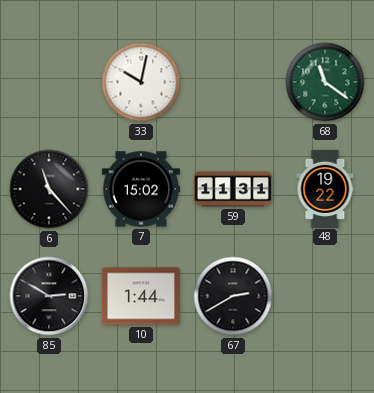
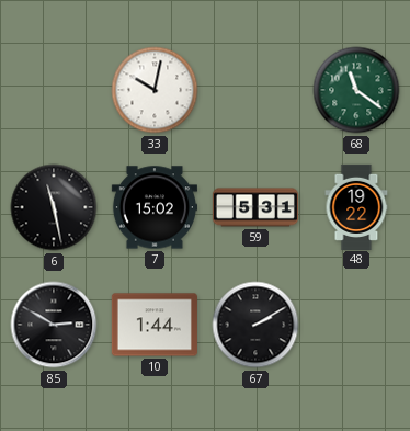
6: 11:23 -> 11:28 (54, 207)
59: 11:31 -> 5:31 (255, 207)
67: 2:40 -> 2:10 (255, 325)
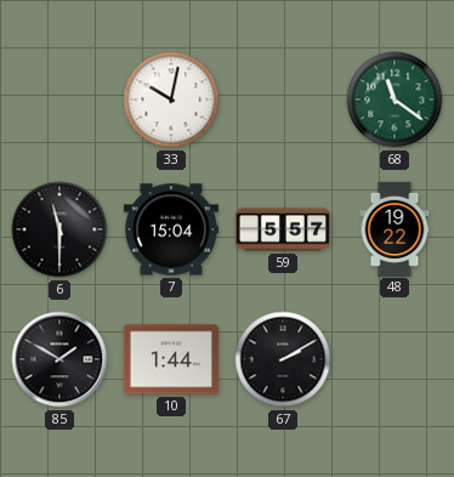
6: 11:28 -> 11:30 (59, 229)
7: 15:02 -> 15:04 (171, 229)
59: 5:31 -> 5:57 (283, 229)
85: 2:50 -> 1:50 (59, 359)
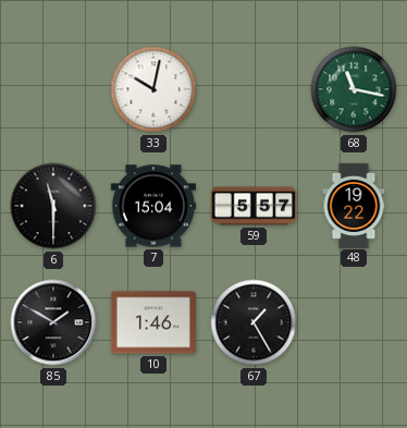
68: 11:21 -> 11:17 (354, 89)
10: 1:44 -> 1:46 (153, 322)
67: 2:10 -> 1:25 (254, 322)
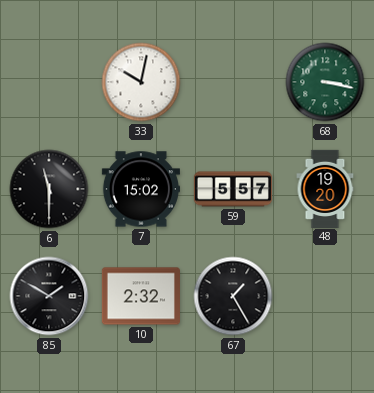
68: 11:17 -> 3:17 (325, 82)
7: 15:04 -> 15:02 (141, 189)
48: 19:22 -> 19:20 (325, 188)
10: 1:46 -> 2:32 (141, 296)
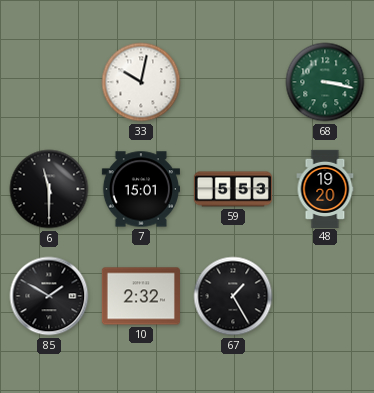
7: 15:02 -> 15:01 (141, 189)
59: 5:57 -> 5:53 (233, 189)
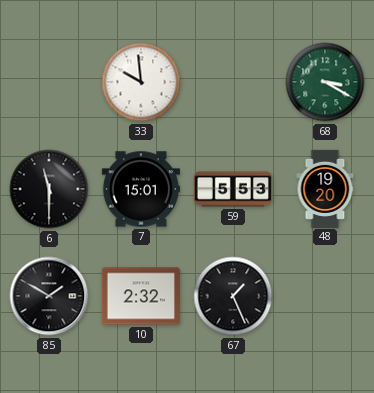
33: 10:02 -> 9:59 (141, 82)
68: 3:17 -> 3:20 (325, 82)
67: 1:25 -> 1:26 (233, 296)
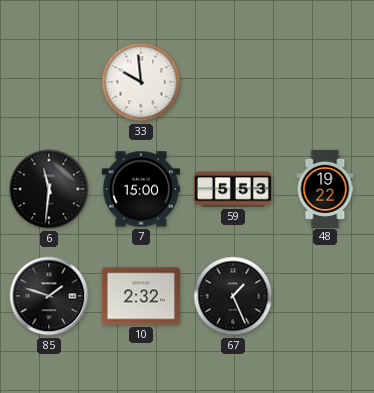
68: 3:20 -> none (325, 82)
6: 11:30 -> 11:31 (49, 189)
7: 15:01 -> 15:00 (141, 189)
48: 19:20 -> 19:22 (325, 188)
85: 1:50 -> 1:48 (49, 296)
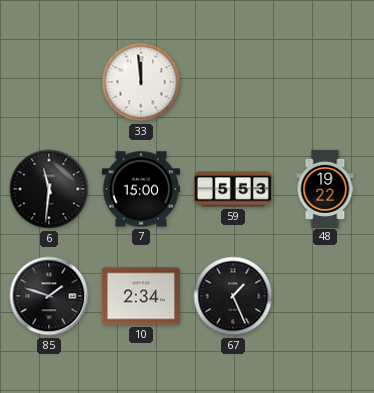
33: 9:59 -> 11:59 (141, 82)
10: 2:32 -> 2:34 (141, 296)
